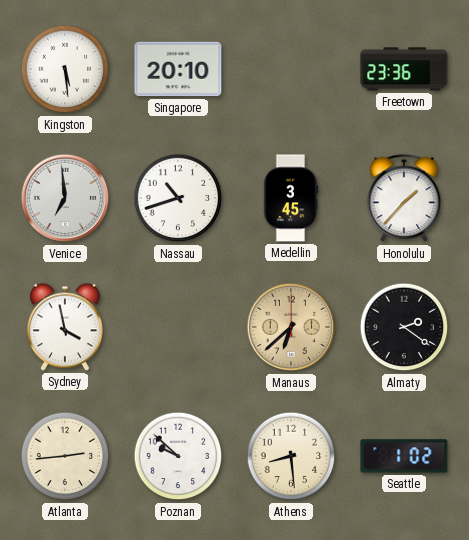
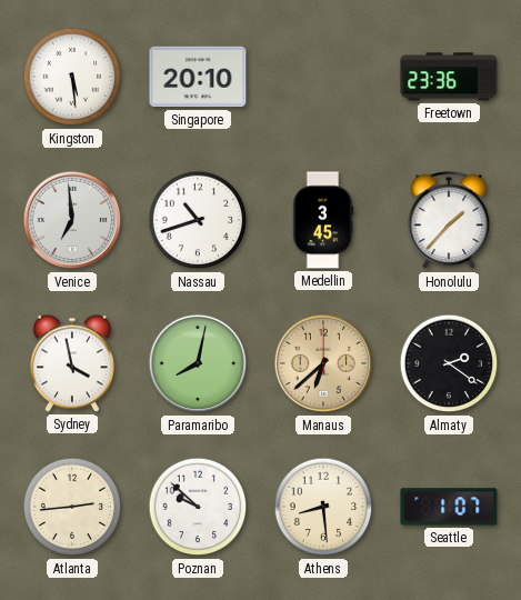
Paramaribo: none -> 8:02 (198, 363)
Seattle: 1:02 -> 1:07 (449, 507)
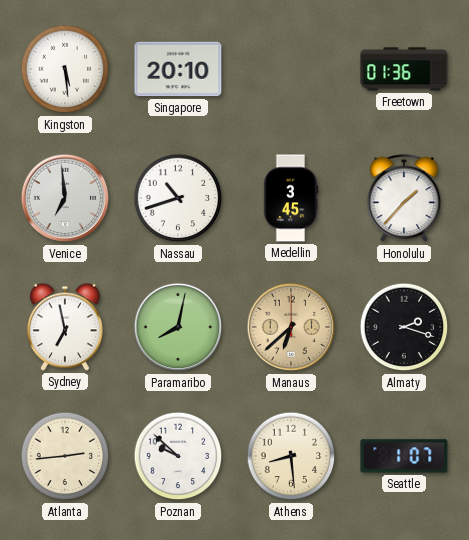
Freetown: 23:36 -> 01:36 (404, 69)
Sydney: 3:58 -> 6:58 (65, 327)
Almaty: 2:21 -> 2:18 (404, 327)
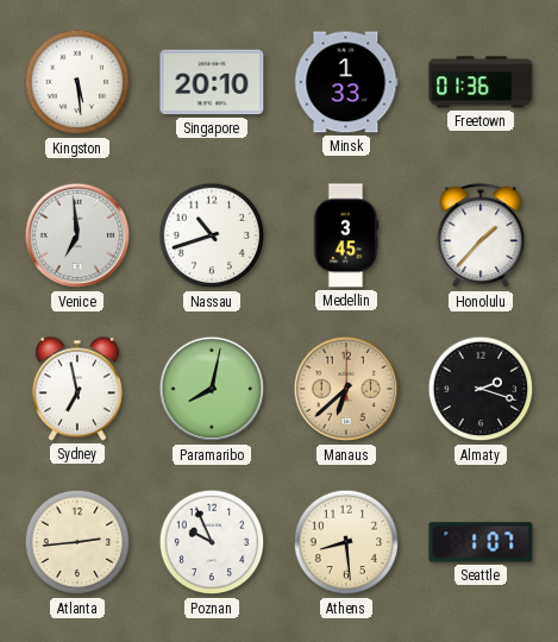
Minsk: none -> 1:33 (346, 82)
Poznan: 9:52 -> 9:56 (212, 542)
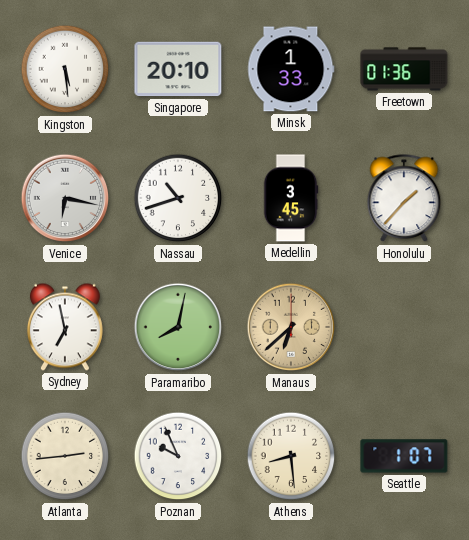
Venice: 6:59 -> 6:17 (65, 198)
Almaty: 2:18 -> none (481, 389)
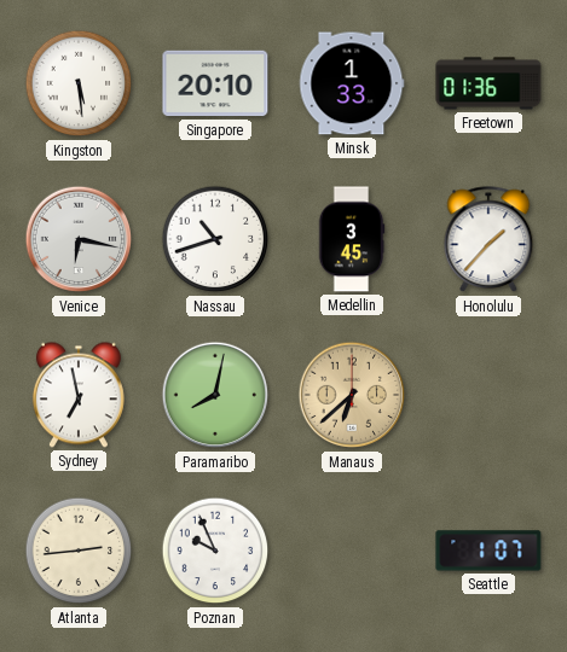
Athens: 8:29 -> none (291, 456)
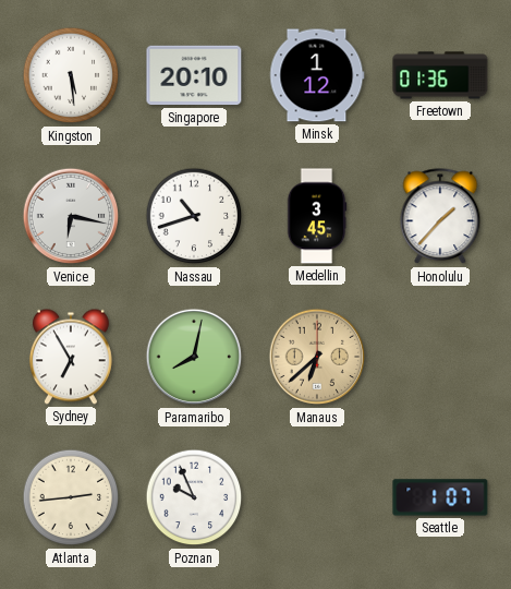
Minsk: 1:33 -> 1:12 (317, 75)
Sydney: 6:58 -> 6:55 (71, 357)
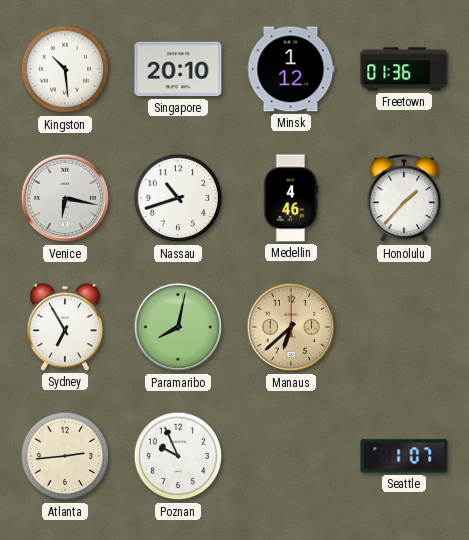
Kingston: 5:29 -> 10:29 (65, 69)
Medellin: 3:45 -> 4:46 (291, 198)
